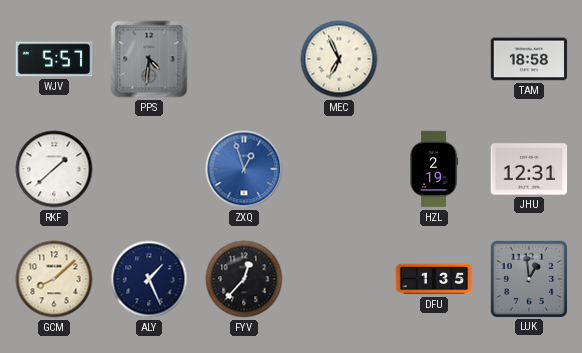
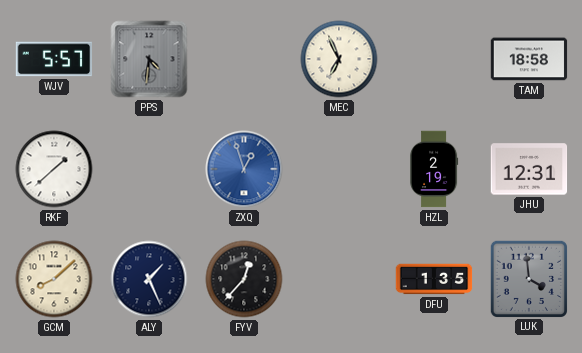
LUK: 12:59 -> 3:59 (528, 278)
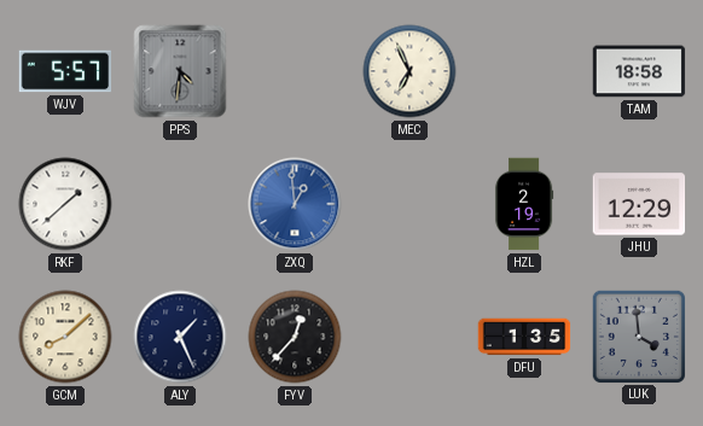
ZXQ: 12:57 -> 12:59 (295, 204)
JHU: 12:31 -> 12:29 (639, 204)
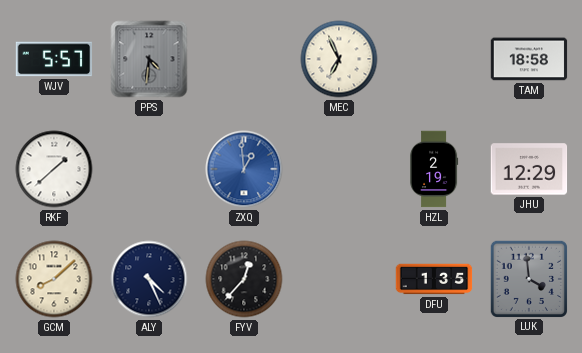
ALY: 1:26 -> 4:26 (149, 279)
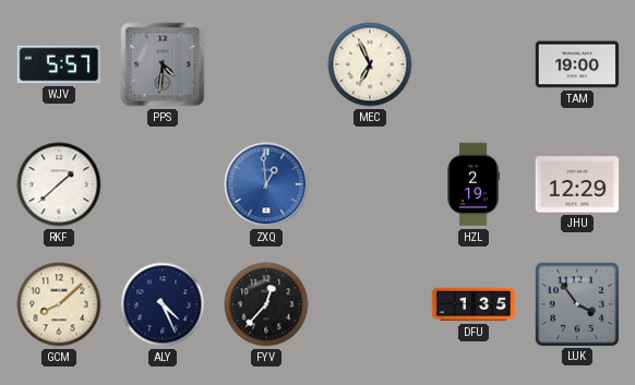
TAM: 18:58 -> 19:00 (577, 64)
LUK: 3:59 -> 3:54 (576, 303)
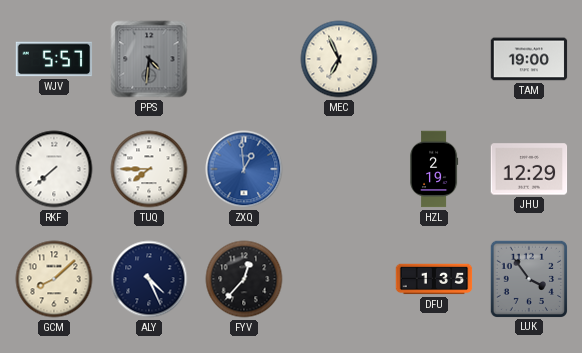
RKF: 1:38 -> 7:38 (54, 169)
TUQ: none -> 7:45 (149, 169)
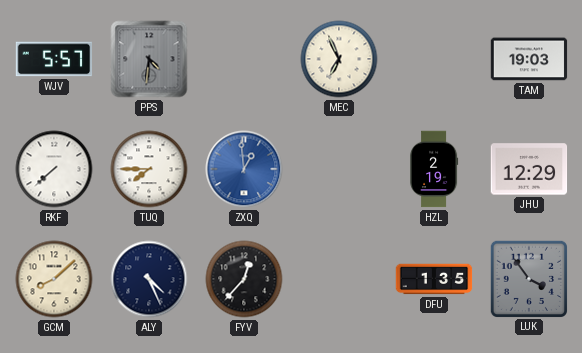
TAM: 19:00 -> 19:03 (529, 59)
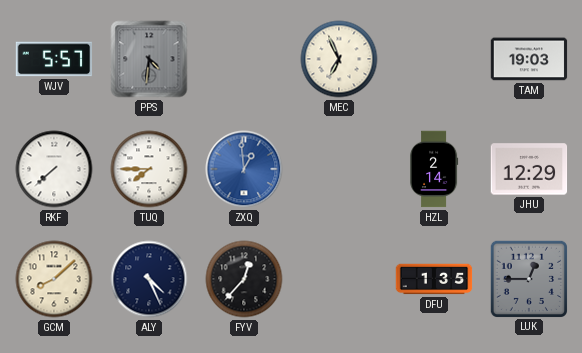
HZL: 2:19 -> 2:14 (435, 169)
LUK: 3:54 -> 12:45 (528, 278)
